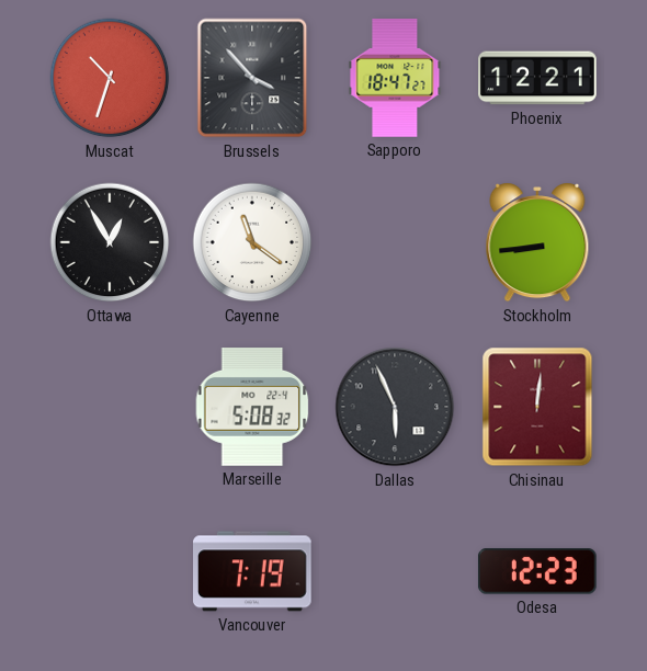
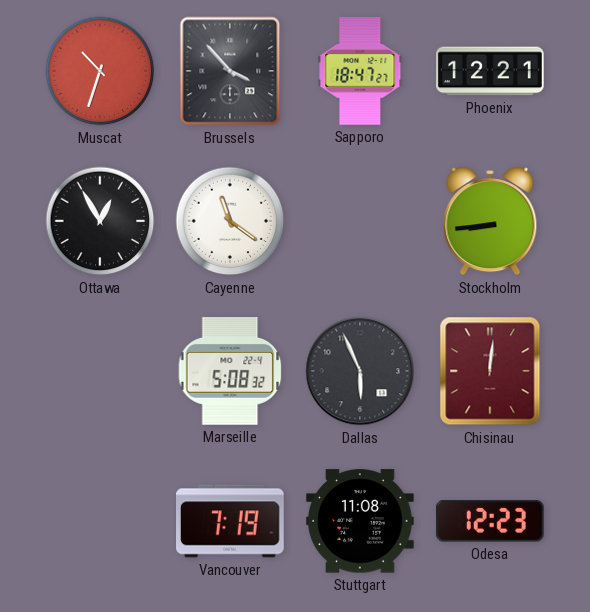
Stuttgart: none -> 11:08 (361, 521)
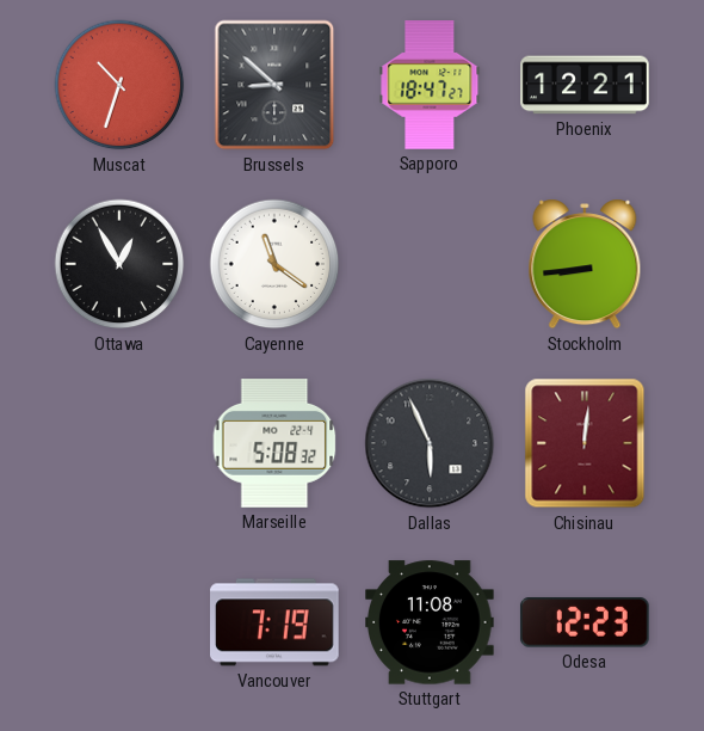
Brussels: 3:53 -> 8:52 (274, 85)
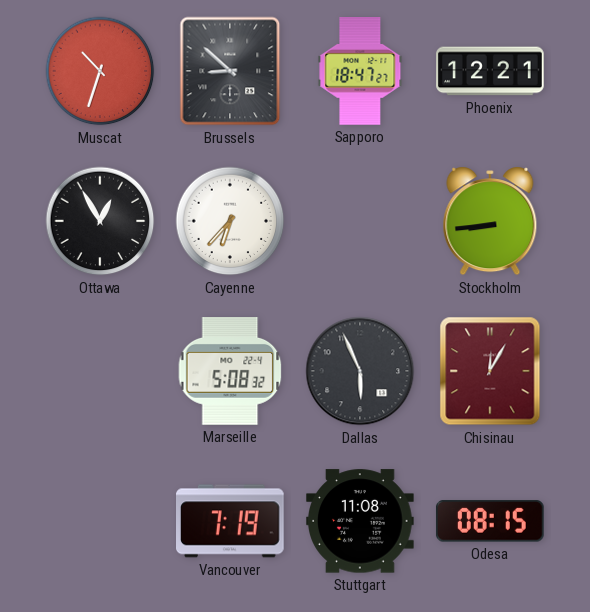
Cayenne: 11:21 -> 6:37 (230, 221)
Chisinau: 12:01 -> 12:05 (490, 371)
Odesa: 12:23 -> 08:15 (490, 521)
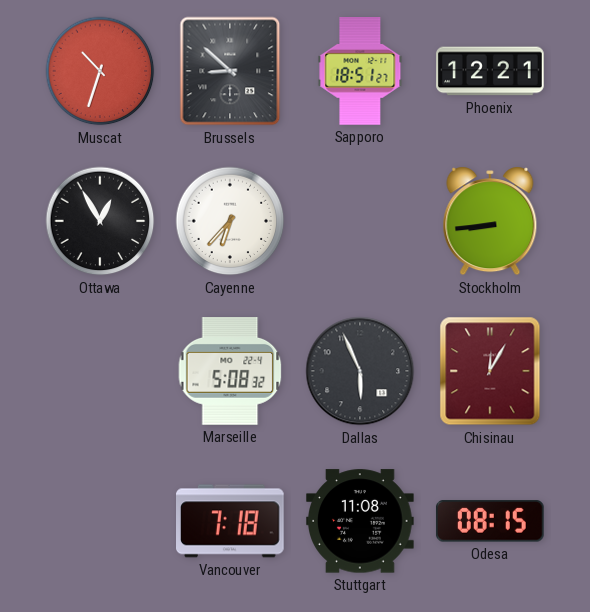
Sapporo: 18:47 -> 18:51 (360, 72)
Vancouver: 7:19 -> 7:18 (231, 521)
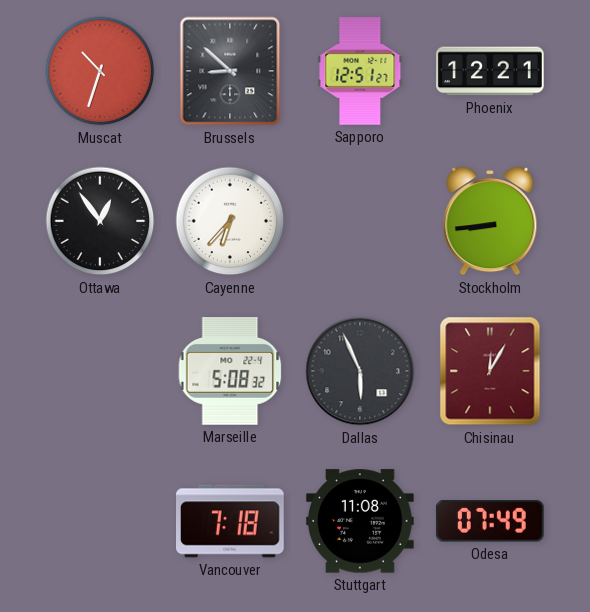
Sapporo: 18:51 -> 12:51 (360, 72)
Ottawa: 12:55 -> 12:54 (100, 221)
Odesa: 08:15 -> 07:49 (490, 521)
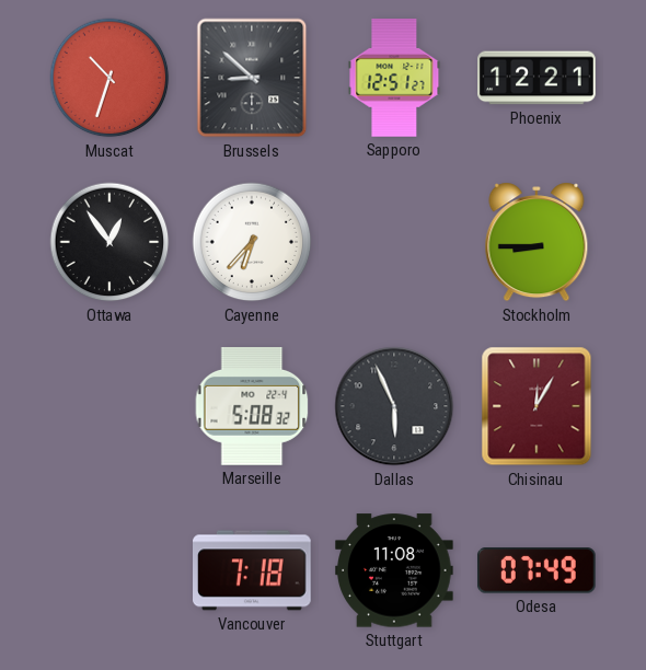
Stockholm: 8:44 -> 8:45 (537, 242)
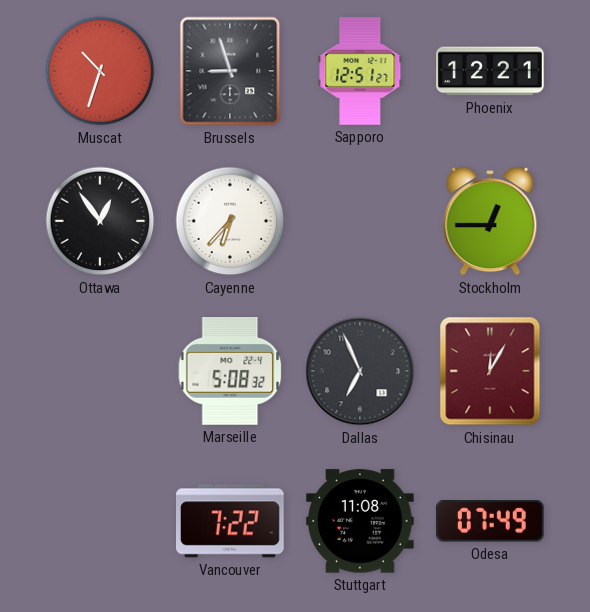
Brussels: 8:52 -> 8:57 (230, 71)
Stockholm: 8:45 -> 12:45 (490, 221)
Dallas: 5:56 -> 6:56 (360, 371)
Vancouver: 7:18 -> 7:22 (231, 521)
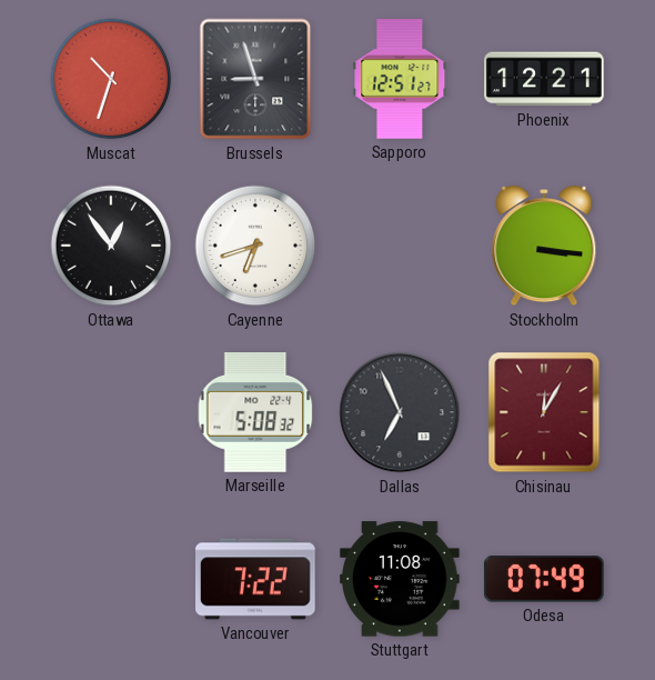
Cayenne: 6:37 -> 6:42 (255, 246)
Stockholm: 12:45 -> 3:16 (544, 246)
